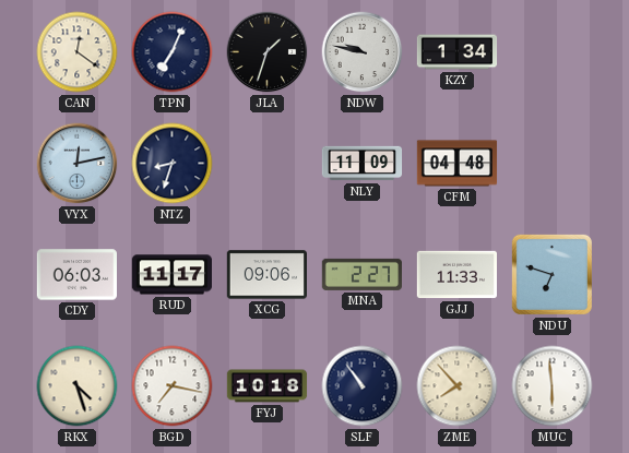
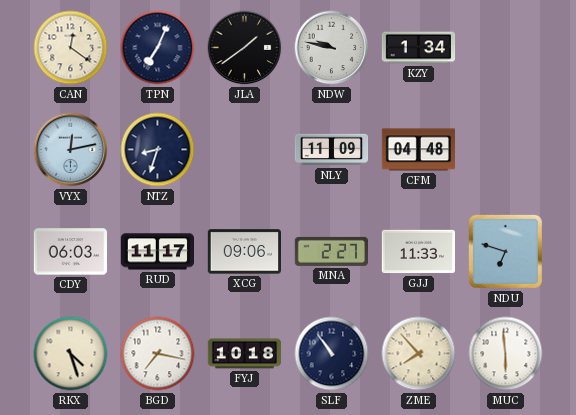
JLA: 1:33 -> 1:39 (245, 48)
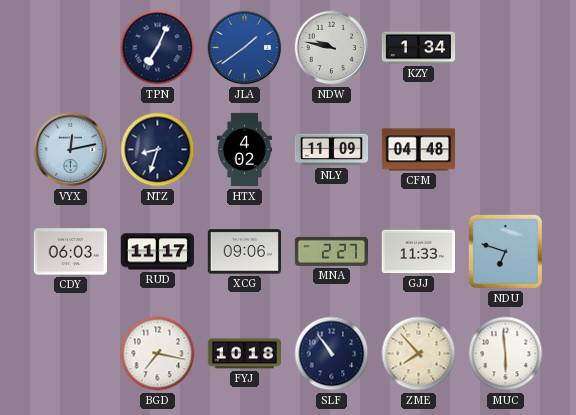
CAN: 12:21 -> none (71, 48)
JLA dial: black -> blue (245, 48)
HTX: none -> 4:02 (244, 150)
RKX: 4:27 -> none (71, 354)
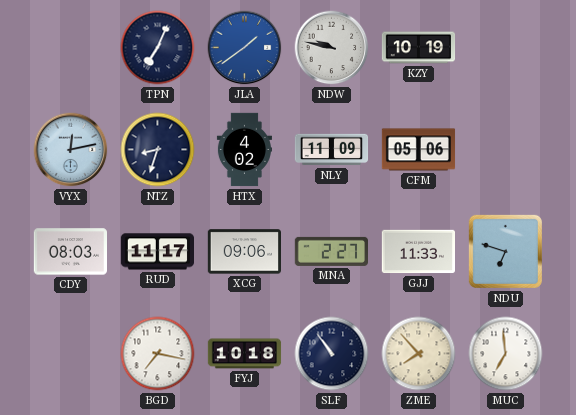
KZY: 1:34 -> 10:19 (419, 48)
CFM: 04:48 -> 05:06 (419, 150)
CDY: 06:03 -> 08:03 (70, 252)
MUC: 5:59 -> 6:59 (506, 354)
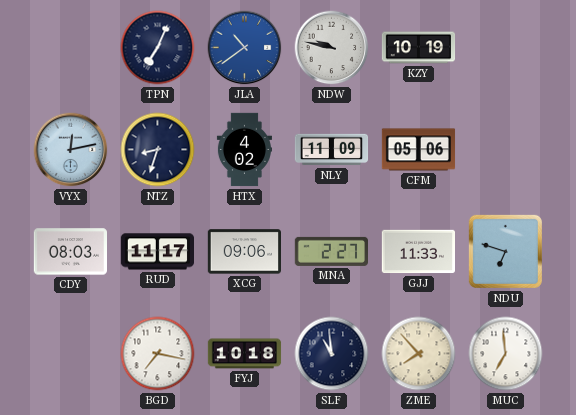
JLA: 1:39 -> 10:39 (245, 48)
SLF: 10:54 -> 10:59 (332, 354)
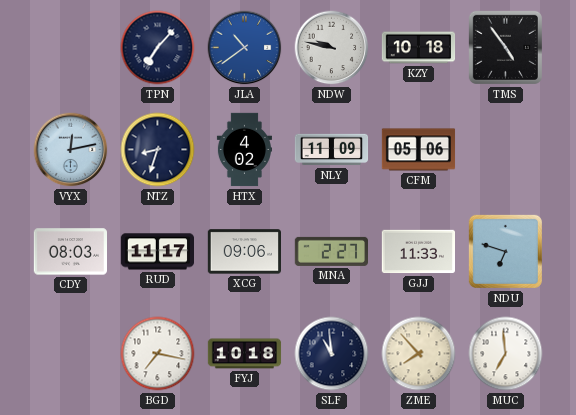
TPN: 7:04 -> 7:07 (158, 48)
KZY: 10:19 -> 10:18 (419, 48)
TMS: none -> 4:54 (505, 47)
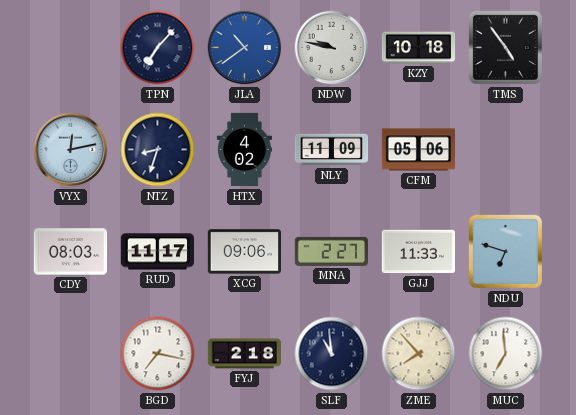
FYJ: 10:18 -> 2:18 (245, 354)
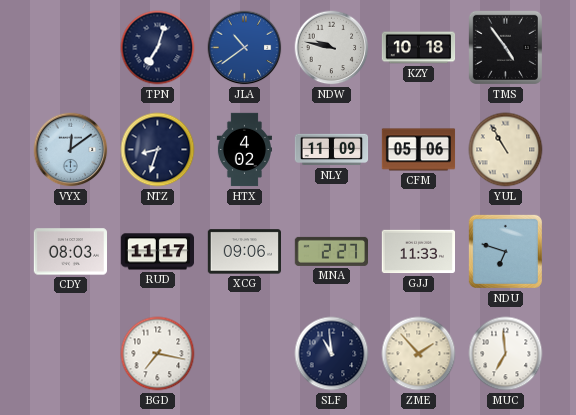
TPN: 7:07 -> 7:03 (158, 48)
VYX: 12:13 -> 12:09 (71, 150)
YUL: none -> 10:55 (506, 150)
FYJ: 2:18 -> none (245, 354)
ZME: 7:53 -> 1:53 (419, 354)
